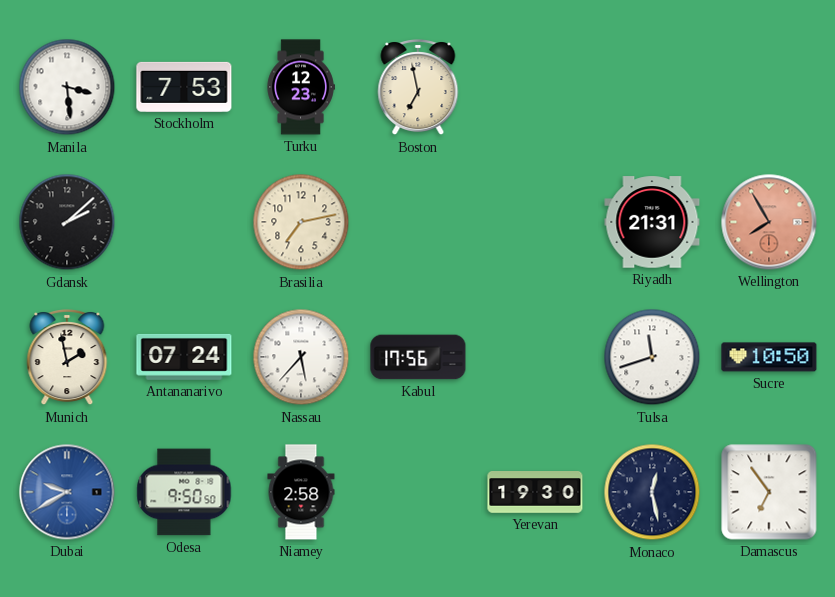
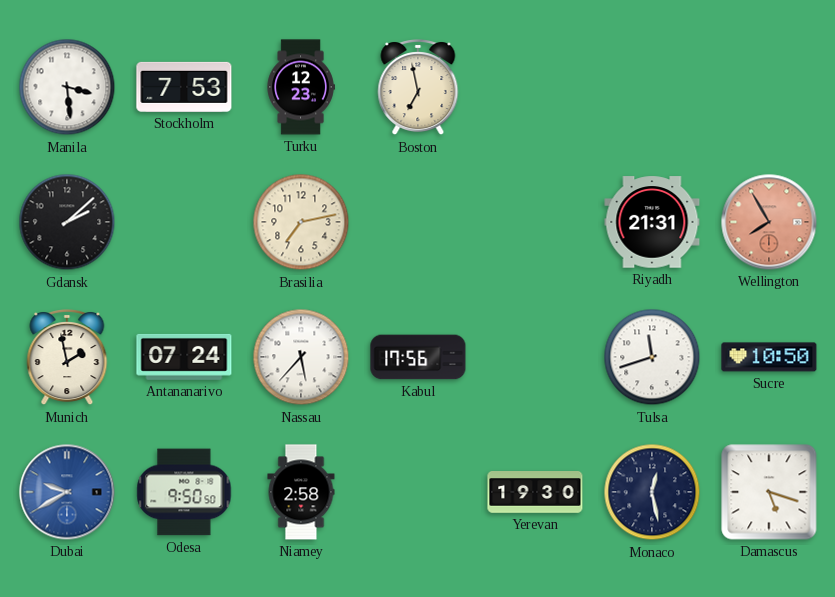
Damascus: 6:54 -> 5:18 (769, 492)
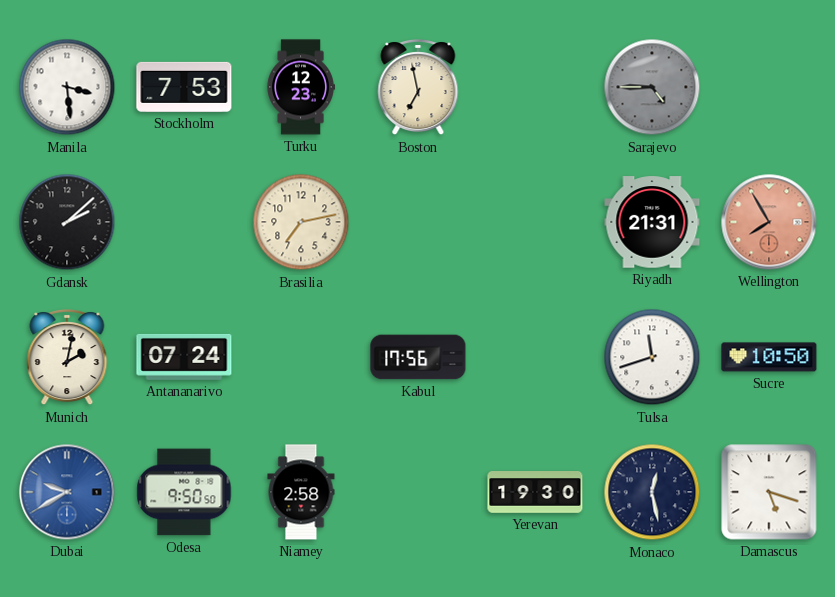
Sarajevo: none -> 4:45 (652, 87)
Munich: 1:58 -> 2:02 (67, 358)
Nassau: 5:37 -> none (301, 357)
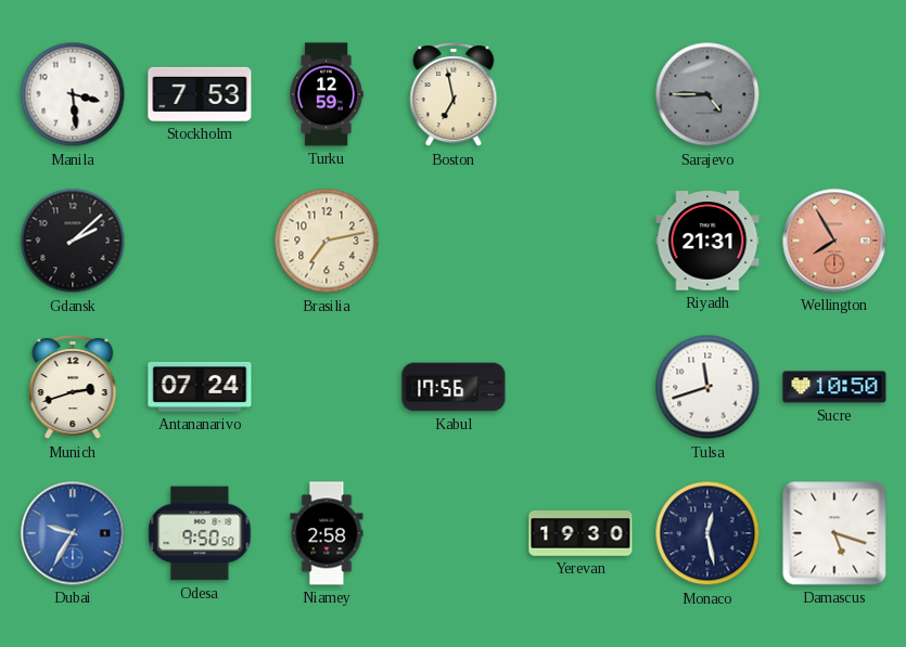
Turku: 12:23 -> 12:59 (327, 94)
Munich: 2:02 -> 2:42 (73, 388)
Dubai: 9:40 -> 9:35 (73, 533)
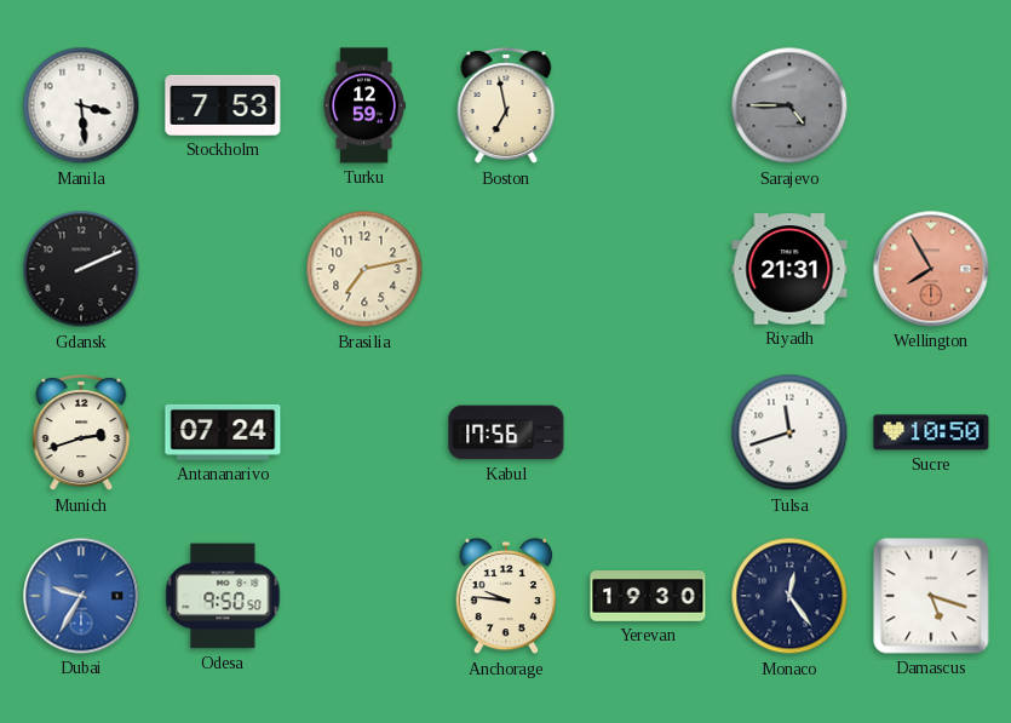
Gdansk: 2:08 -> 2:11 (81, 269)
Niamey: 2:58 -> none (327, 533)
Anchorage: none -> 9:46 (506, 596)
Monaco: 12:28 -> 12:24 (789, 596)
